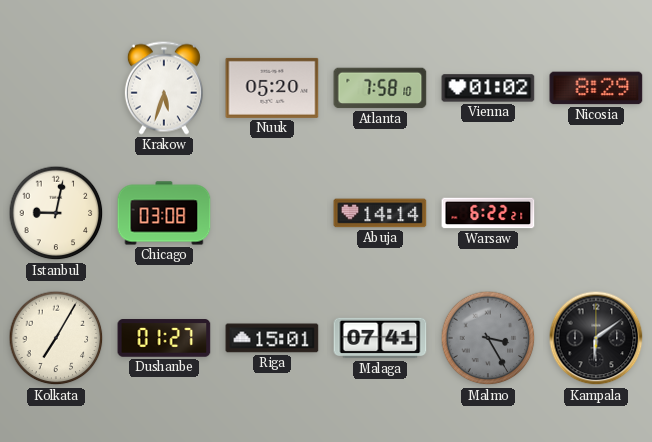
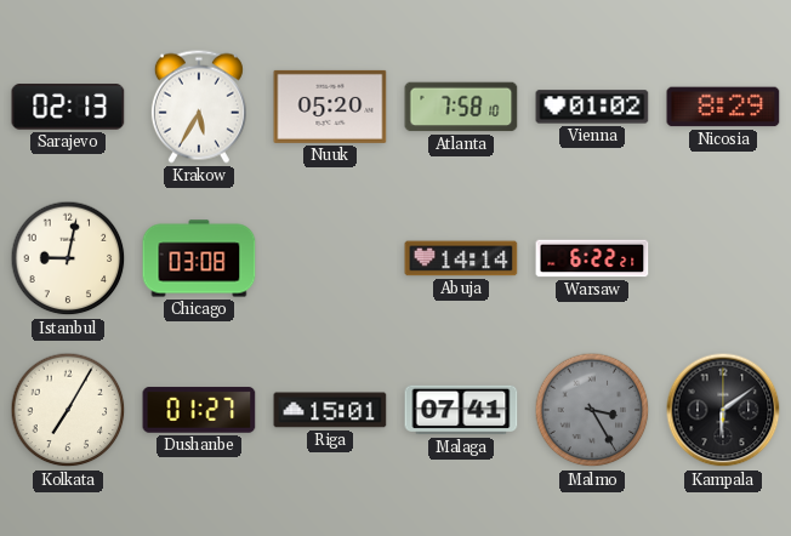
Sarajevo: none -> 02:13 (68, 107)
Krakow: 5:33 -> 5:35 (199, 107)
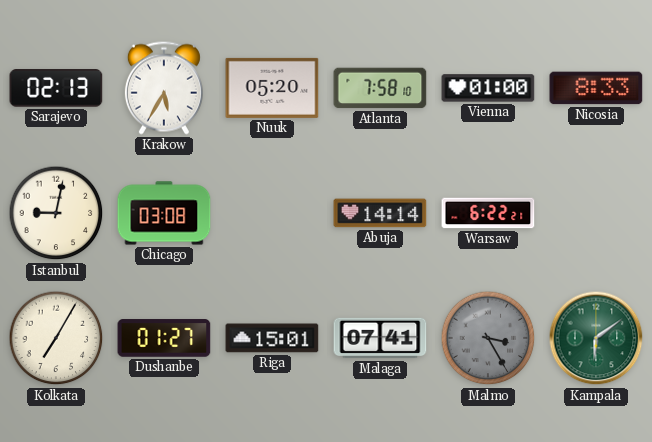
Vienna: 01:02 -> 01:00 (488, 88)
Nicosia: 8:29 -> 8:33 (596, 88)
Kampala dial: black -> green (596, 338)
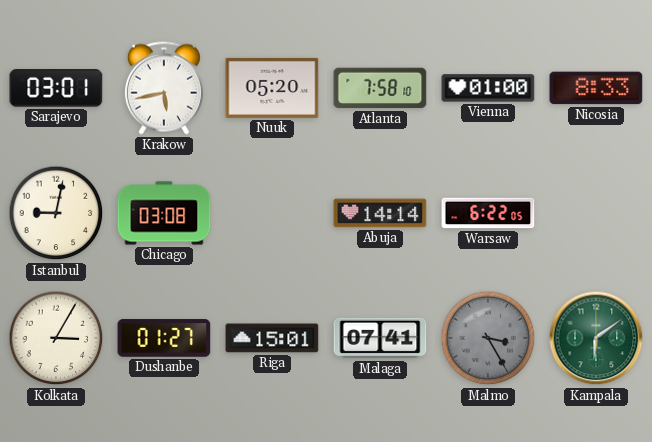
Sarajevo: 02:13 -> 03:01 (56, 88)
Krakow: 5:35 -> 5:43 (164, 88)
Warsaw: 6:22:21 -> 6:22:05 (488, 213)
Kolkata: 7:05 -> 3:05 (56, 338)
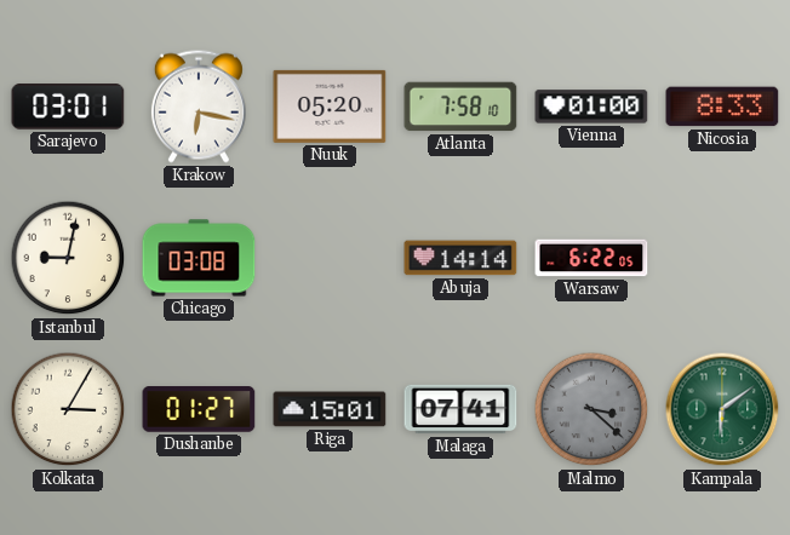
Krakow: 5:43 -> 6:17 (199, 107)
Malmo: 3:25 -> 3:22 (591, 409)
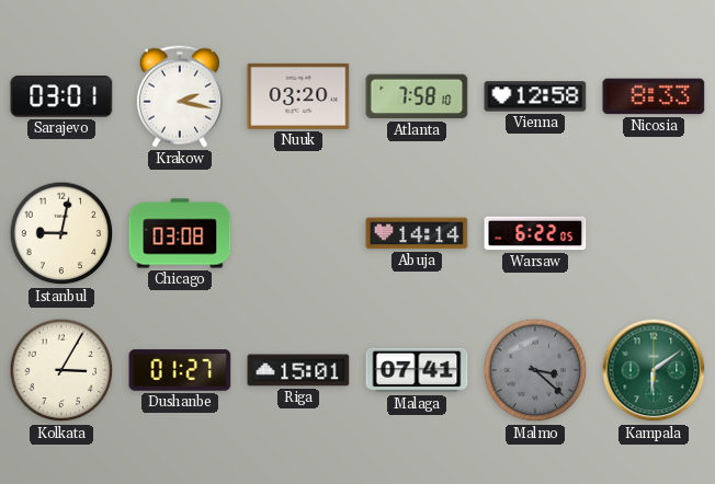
Krakow: 6:17 -> 2:17 (180, 96)
Nuuk: 05:20 -> 03:20 (298, 96)
Vienna: 01:00 -> 12:58 (535, 96)
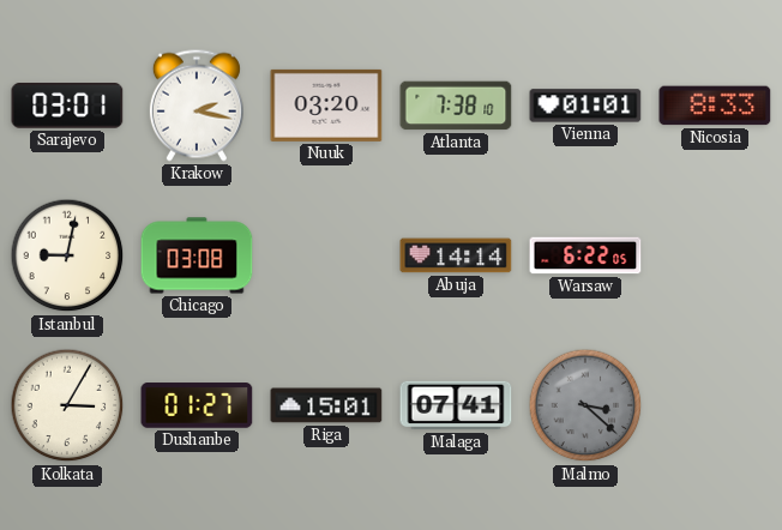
Atlanta: 7:58 -> 7:38 (456, 106)
Vienna: 12:58 -> 01:01 (585, 106)
Kampala: 6:09 -> none (654, 370)
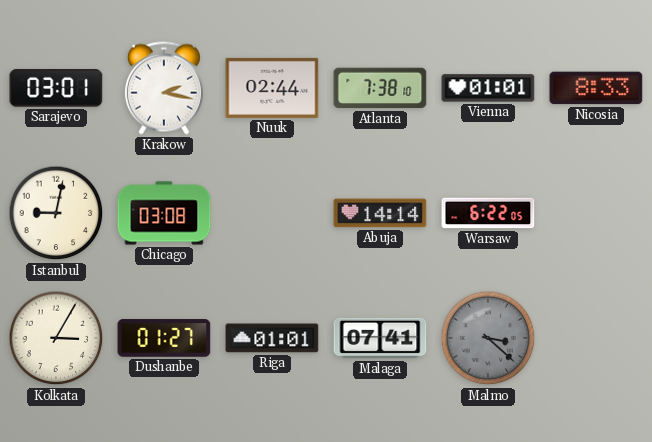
Nuuk: 03:20 -> 02:44 (272, 88)
Riga: 15:01 -> 01:01 (272, 338)
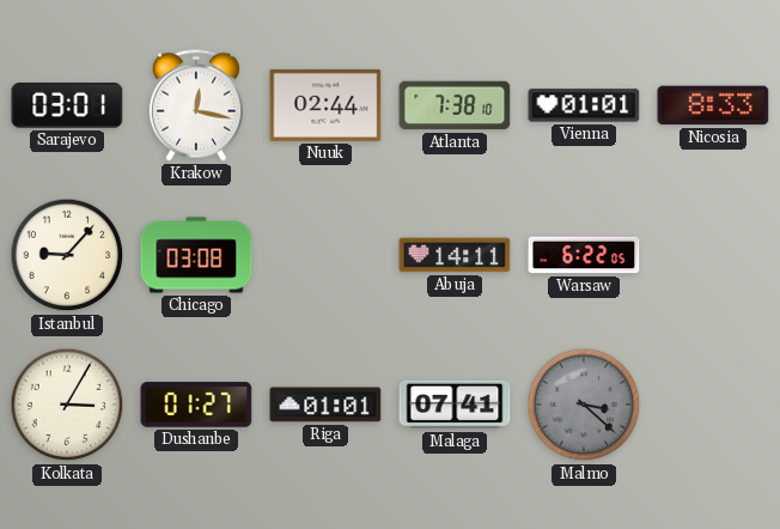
Krakow: 2:17 -> 12:17 (196, 105)
Istanbul: 9:02 -> 9:07 (67, 255)
Abuja: 14:14 -> 14:11 (455, 255)
